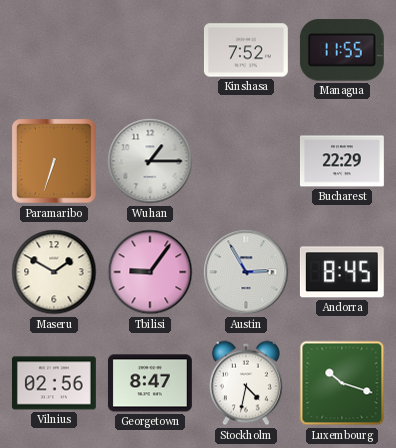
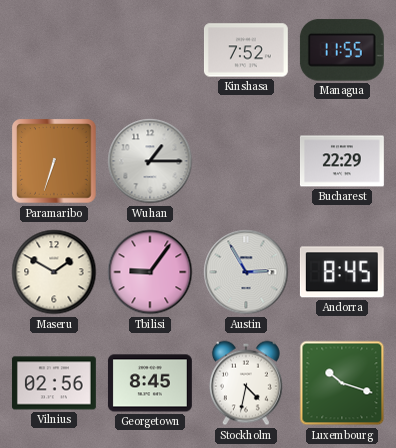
Georgetown: 8:47 -> 8:45 (150, 383)
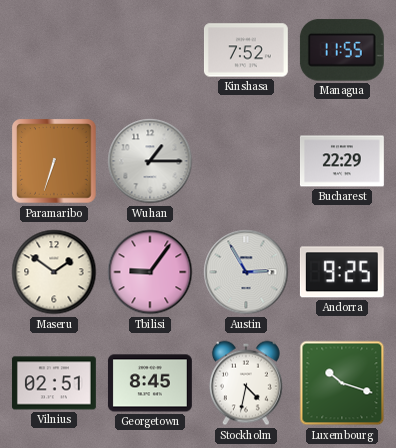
Maseru: 1:50 -> 1:51 (54, 272)
Andorra: 8:45 -> 9:25 (342, 272)
Vilnius: 02:56 -> 02:51 (54, 383)
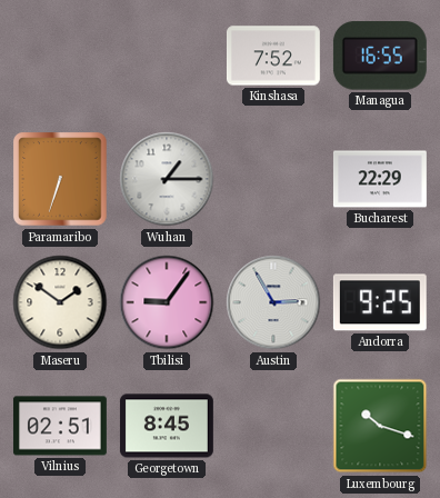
Managua: 11:55 -> 16:55 (380, 56)
Stockholm: 4:32 -> none (246, 383)
